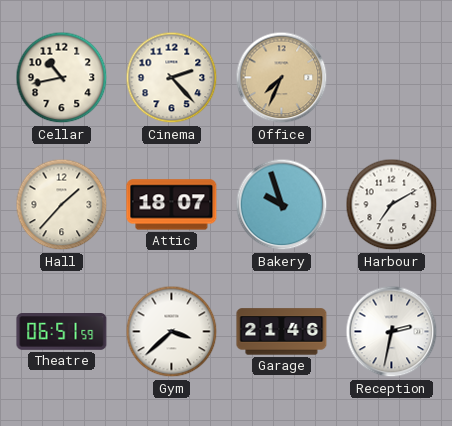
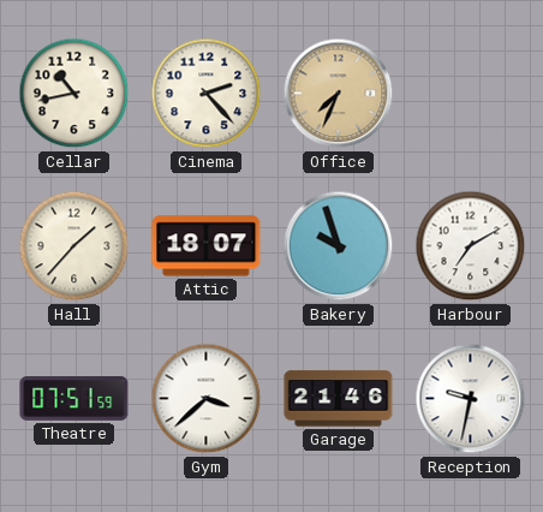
Theatre: 06:51 -> 07:51 (74, 399)
Reception: 2:32 -> 9:32 (471, 399)
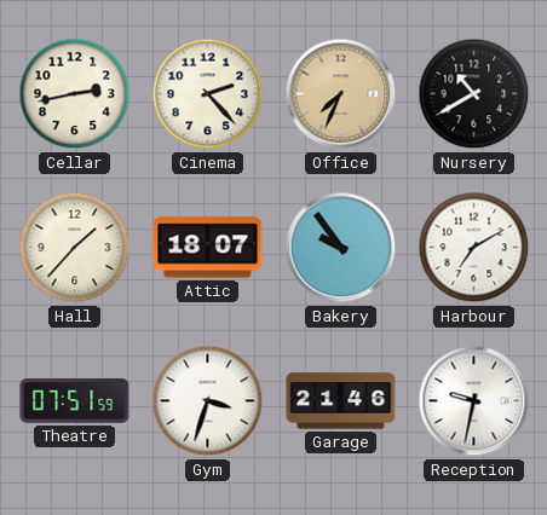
Cellar: 10:43 -> 2:43 (75, 94)
Nursery: none -> 10:40 (474, 94)
Bakery: 9:57 -> 9:54 (341, 248)
Gym: 3:38 -> 3:33 (208, 401)
